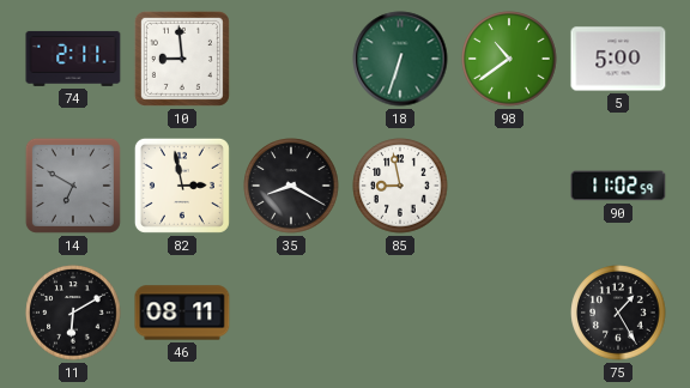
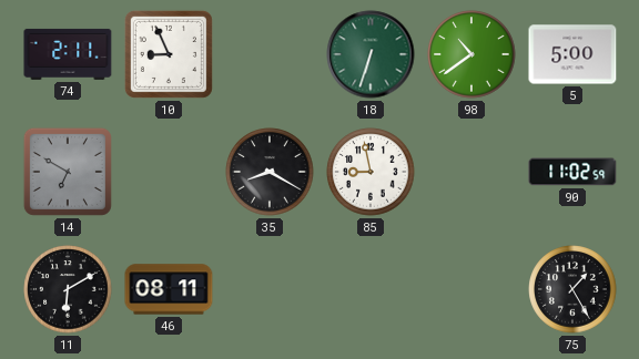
10: 8:59 -> 8:56 (169, 54)
82: 2:58 -> none (182, 186)
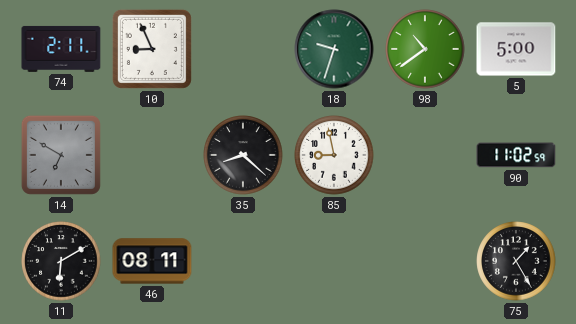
18: 6:33 -> 9:33 (334, 49)
35: 8:20 -> 8:22 (243, 155)
